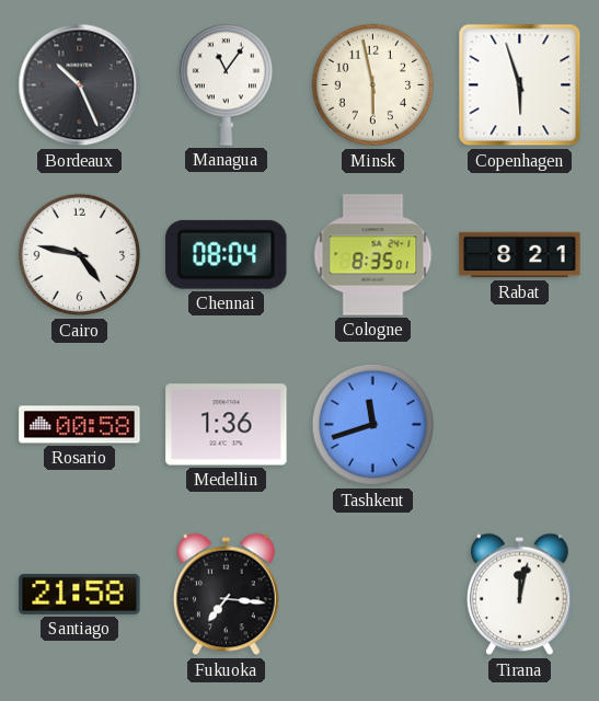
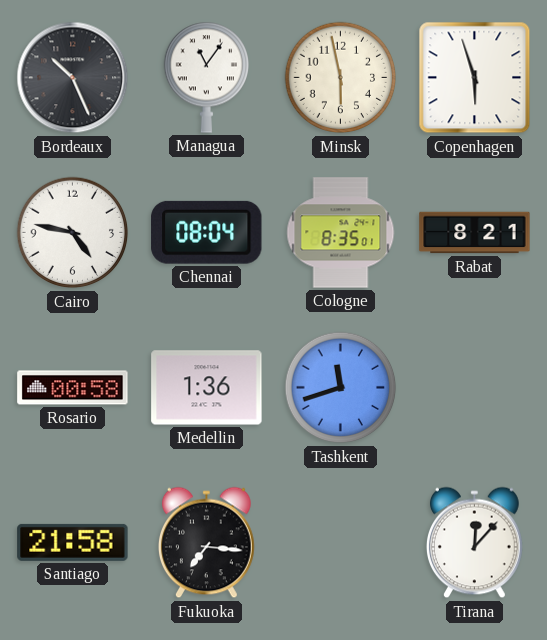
Tirana: 12:02 -> 12:07 (475, 543)
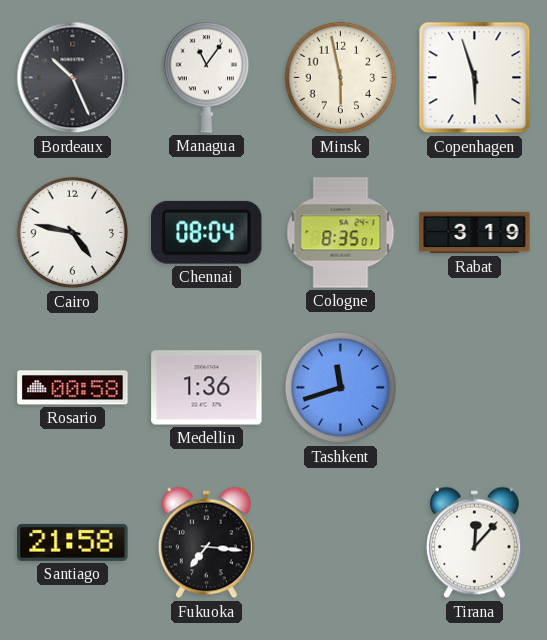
Rabat: 8:21 -> 3:19 (475, 233)
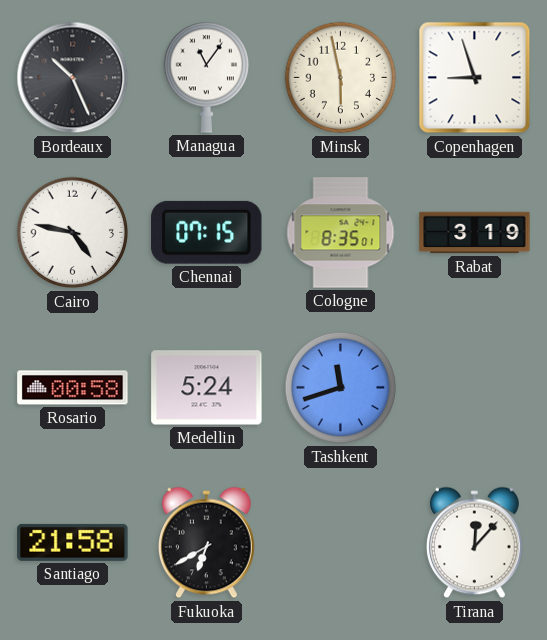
Copenhagen: 5:57 -> 8:57 (475, 78)
Chennai: 08:04 -> 07:15 (207, 232)
Medellin: 1:36 -> 5:24 (207, 388)
Fukuoka: 7:16 -> 6:40 (207, 543)
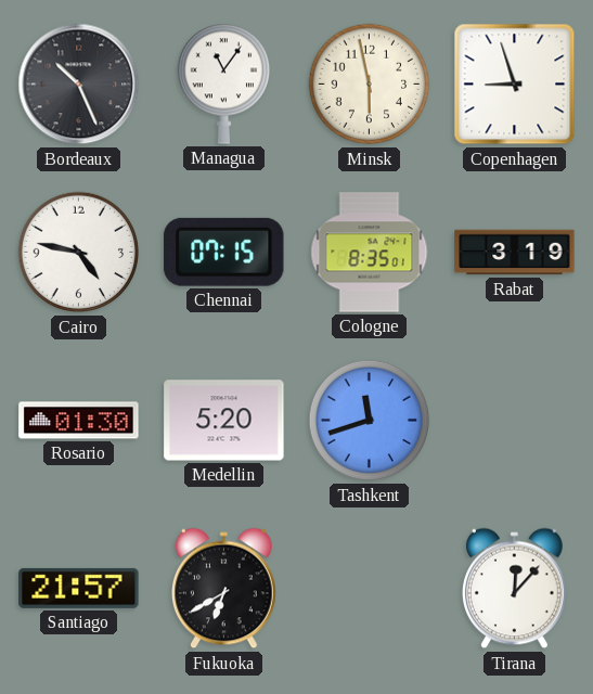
Rosario: 00:58 -> 01:30 (79, 421)
Medellin: 5:24 -> 5:20 (224, 421)
Santiago: 21:58 -> 21:57 (79, 588)
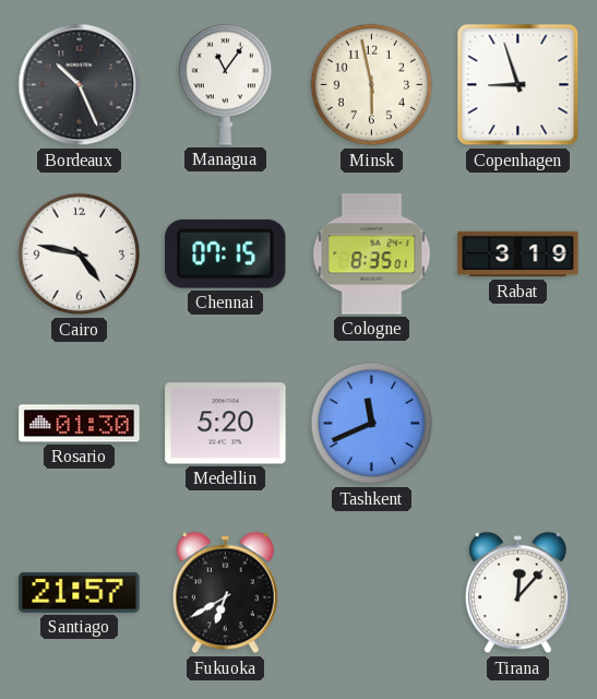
Tashkent: 11:42 -> 11:41 (372, 424)
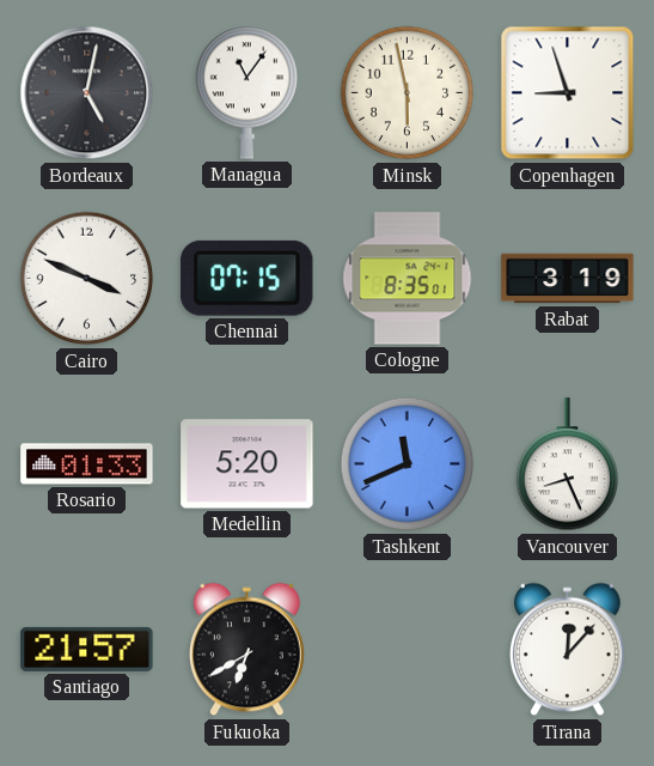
Bordeaux: 10:26 -> 5:02 (87, 93)
Cairo: 4:47 -> 3:49 (87, 279)
Rosario: 01:30 -> 01:33 (87, 464)
Vancouver: none -> 8:26 (567, 464)
